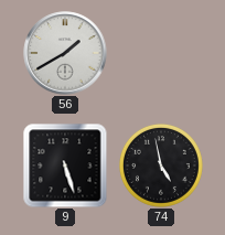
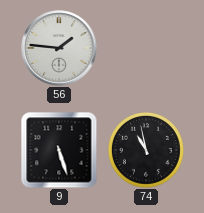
56: 1:40 -> 1:46 (59, 48)
74: 4:58 -> 10:58 (146, 150)
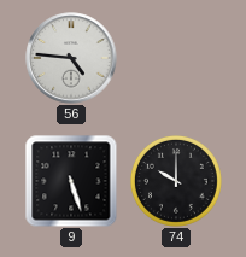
56: 1:46 -> 4:46 (71, 58)
74: 10:58 -> 10:00 (176, 181)
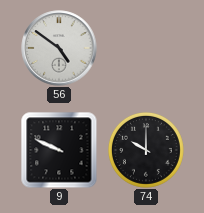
56: 4:46 -> 4:51 (59, 48)
9: 5:27 -> 9:49 (59, 150)
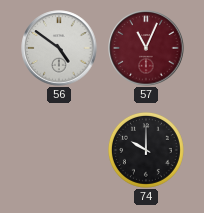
57: none -> 11:04 (146, 48)
9: 9:49 -> none (59, 150)
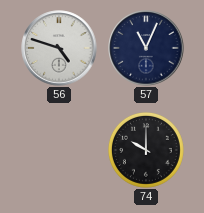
56: 4:51 -> 4:48 (59, 48)
57 dial: burgundy -> navy (146, 48)
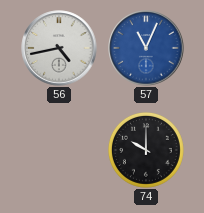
56: 4:48 -> 4:43 (59, 48)
57 dial: navy -> blue (146, 48)
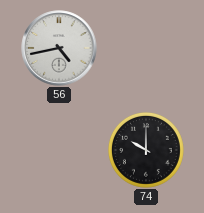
57: 11:04 -> none (146, 48)
